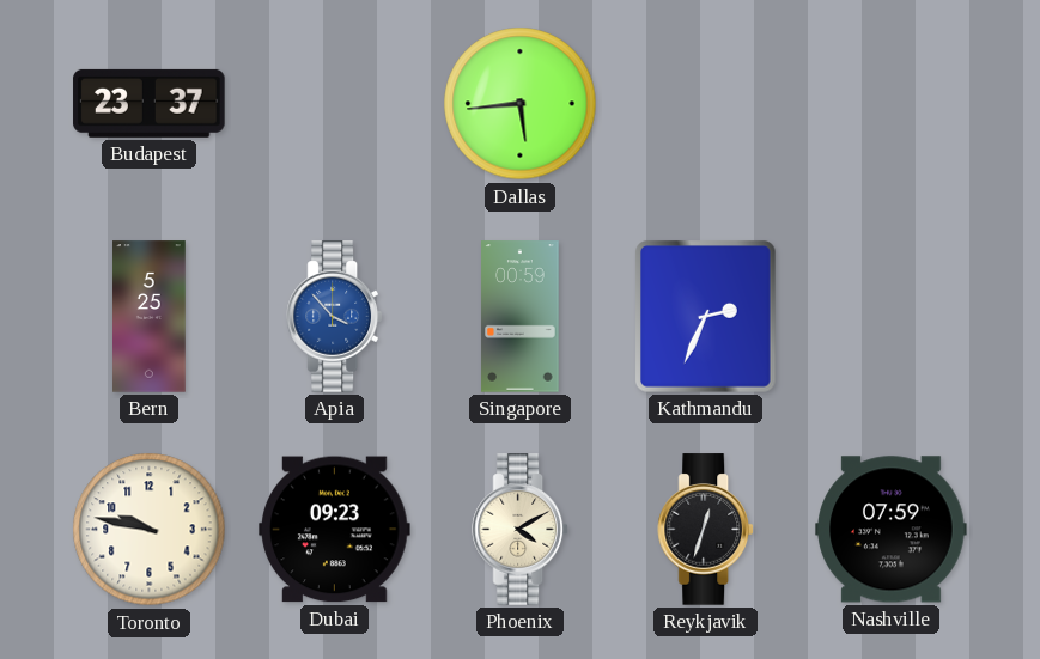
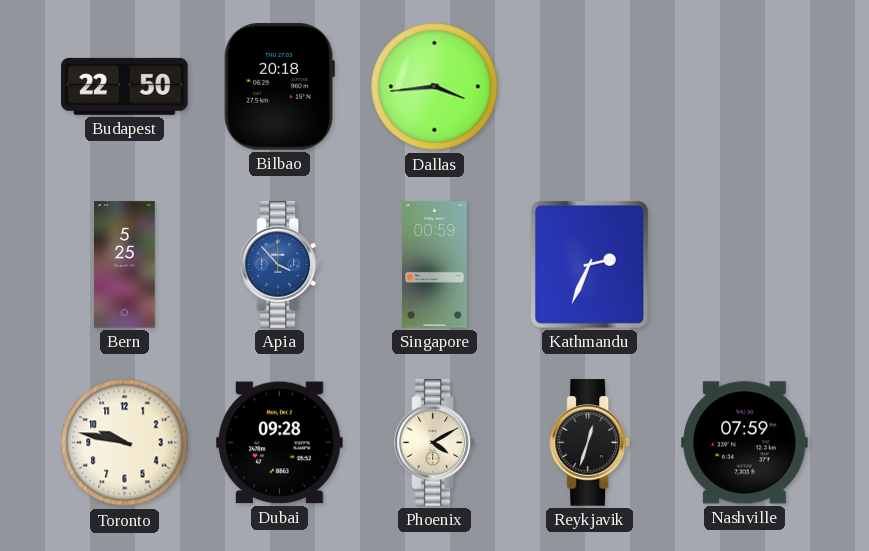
Budapest: 23:37 -> 22:50 (125, 86)
Bilbao: none -> 20:18 (279, 87)
Dallas: 5:44 -> 3:44 (435, 87)
Dubai: 09:23 -> 09:28 (280, 443)
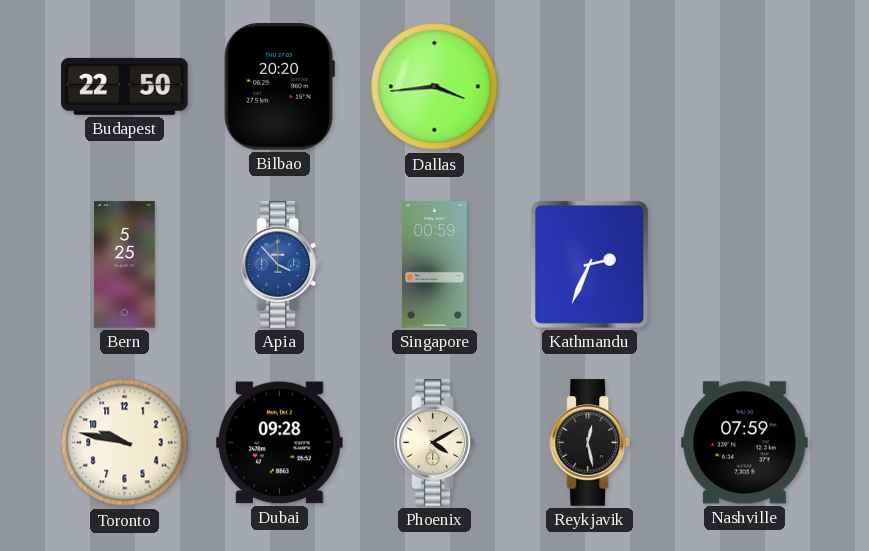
Bilbao: 20:18 -> 20:20 (279, 87)
Reykjavik: 12:33 -> 12:28 (589, 443)
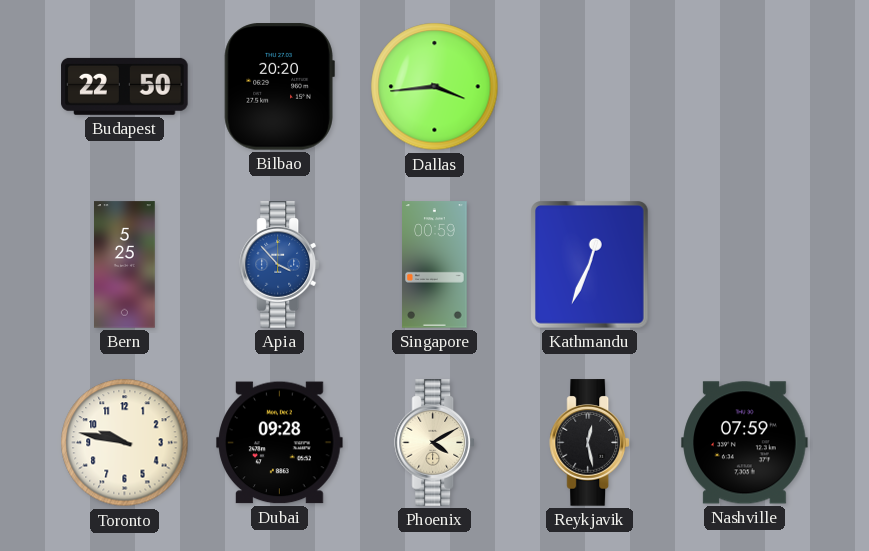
Kathmandu: 2:34 -> 12:34 (590, 265)
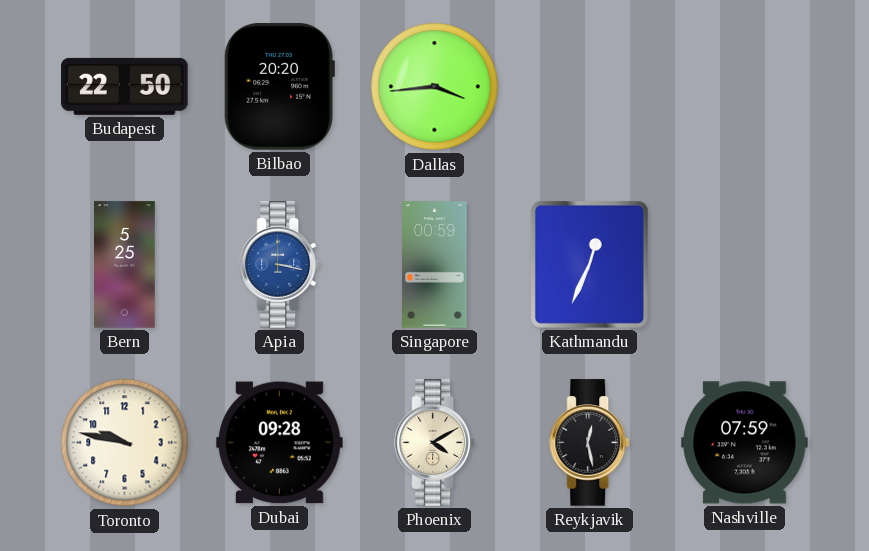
Apia: 3:53 -> 3:17 (279, 265)
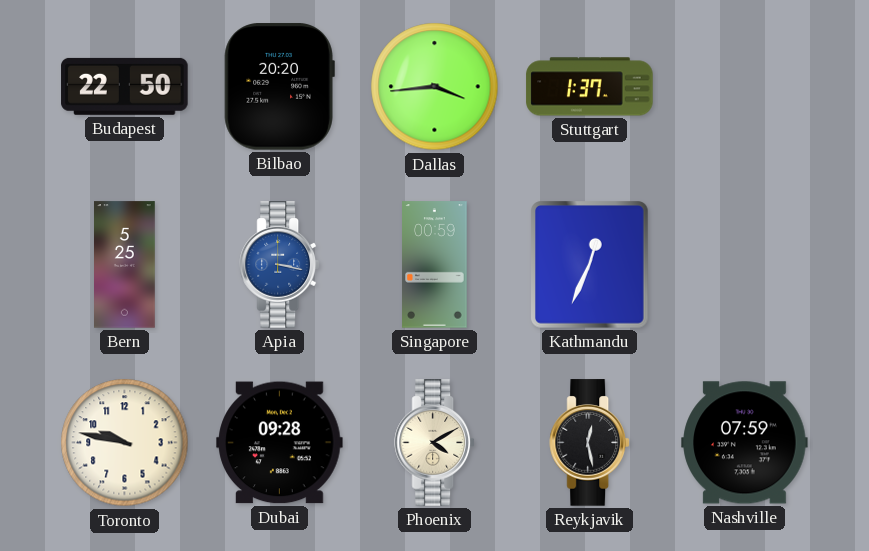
Stuttgart: none -> 1:37 (590, 87)
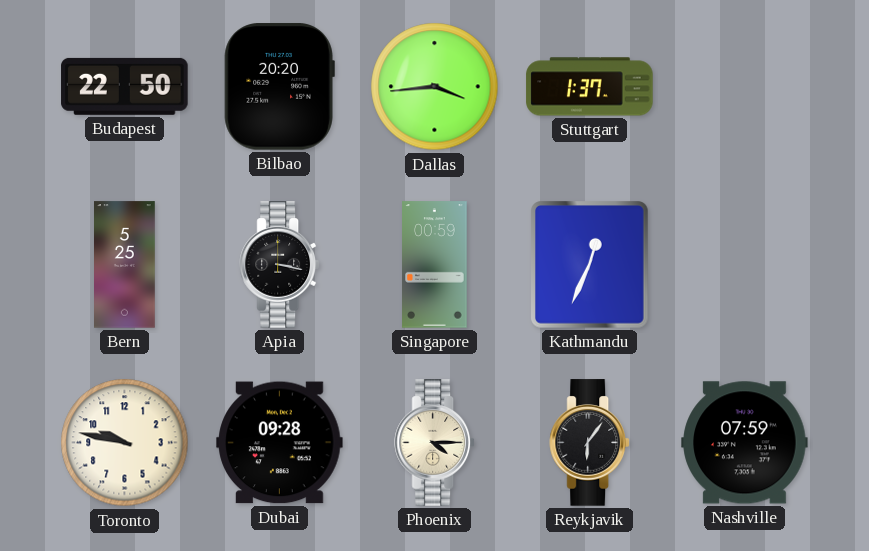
Apia dial: blue -> black (279, 265)
Phoenix: 4:10 -> 4:15 (434, 443)
Reykjavik: 12:28 -> 6:06 (589, 443)
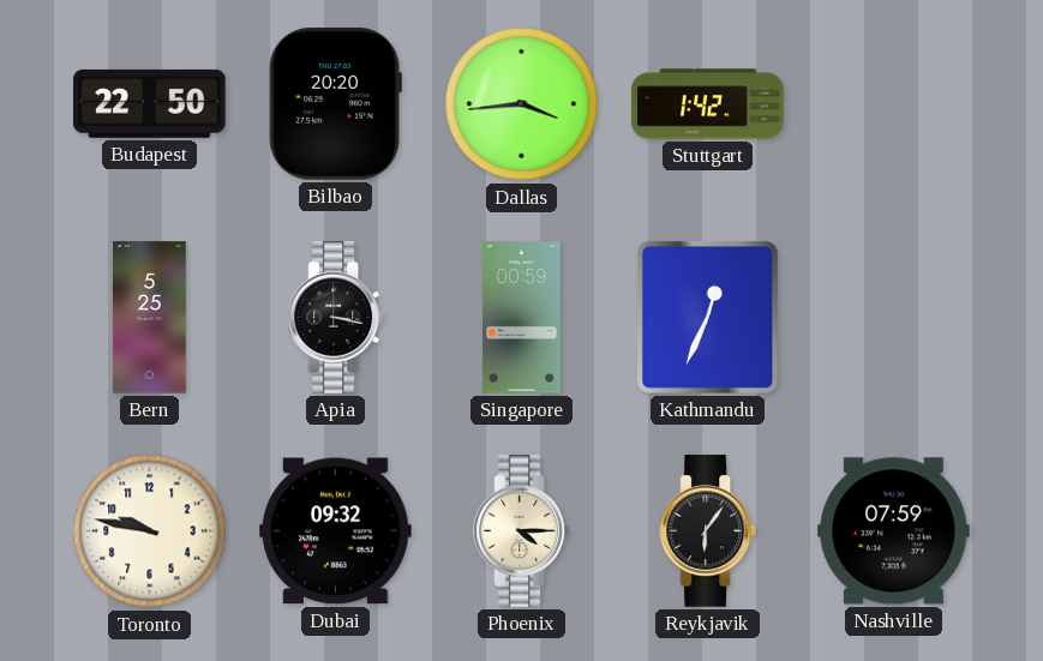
Stuttgart: 1:37 -> 1:42 (708, 104)
Dubai: 09:28 -> 09:32 (336, 531)
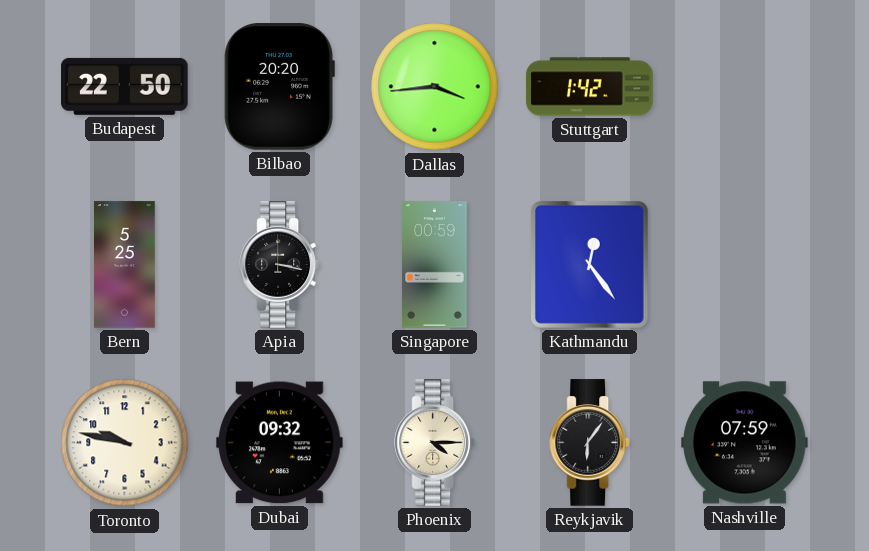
Kathmandu: 12:34 -> 12:24 (590, 265)
